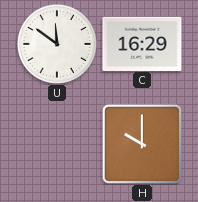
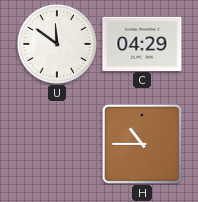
C: 16:29 -> 04:29 (142, 43)
H: 10:00 -> 10:45 (142, 144)
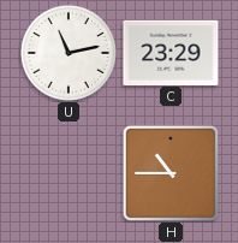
U: 11:51 -> 11:13 (69, 53)
C: 04:29 -> 23:29 (171, 52)
